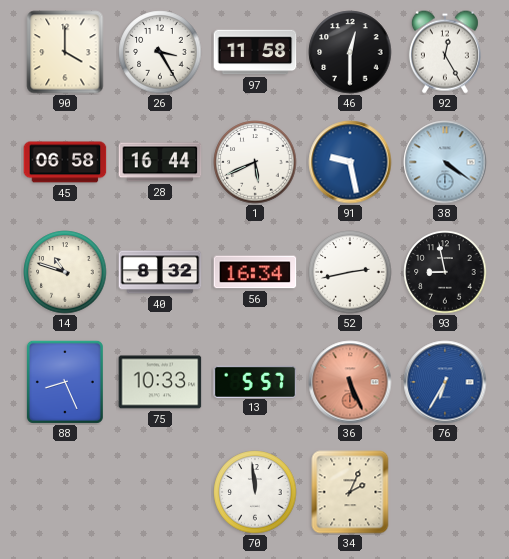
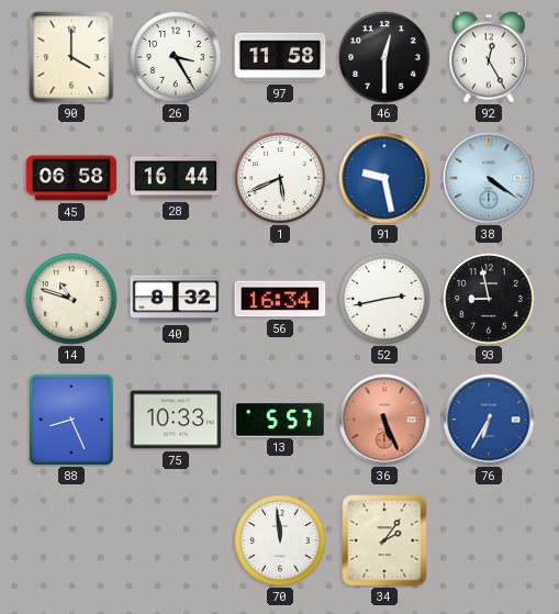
34: 2:04 -> 2:06 (384, 540)
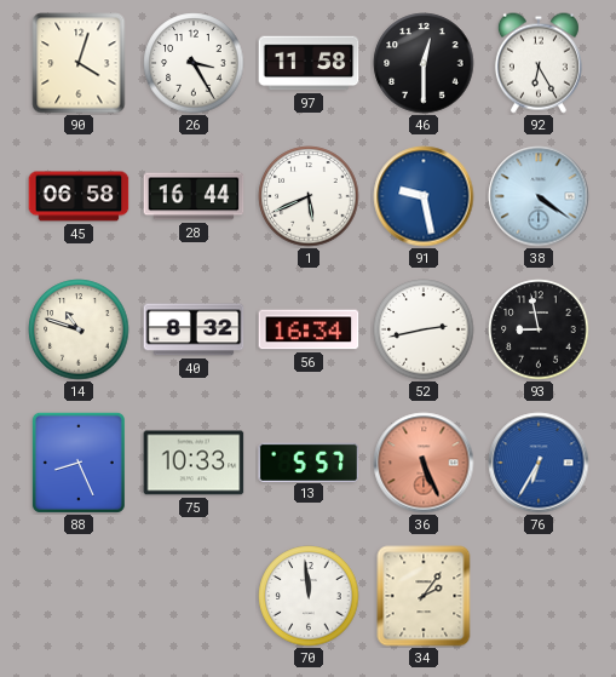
90: 4:00 -> 4:03 (79, 63)
92: 12:25 -> 6:25 (539, 63)
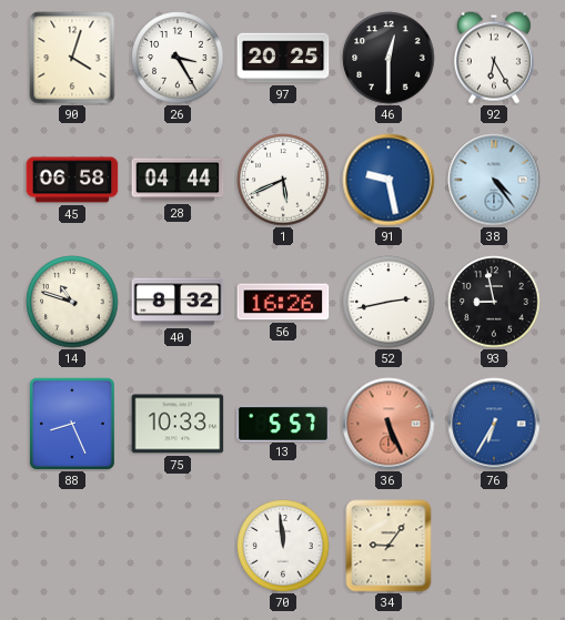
97: 11:58 -> 20:25 (283, 58)
28: 16:44 -> 04:44 (178, 180)
38: 4:21 -> 4:24 (494, 180)
56: 16:34 -> 16:26 (283, 302)
34: 2:06 -> 9:06 (389, 546)
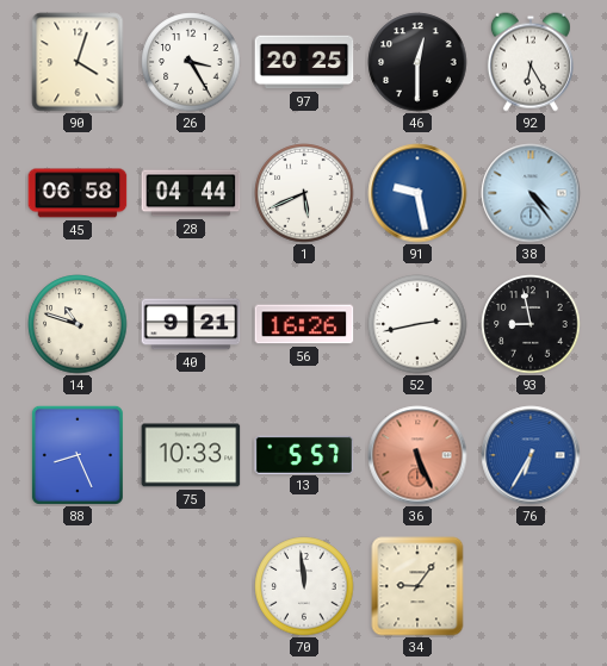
40: 8:32 -> 9:21 (191, 324)
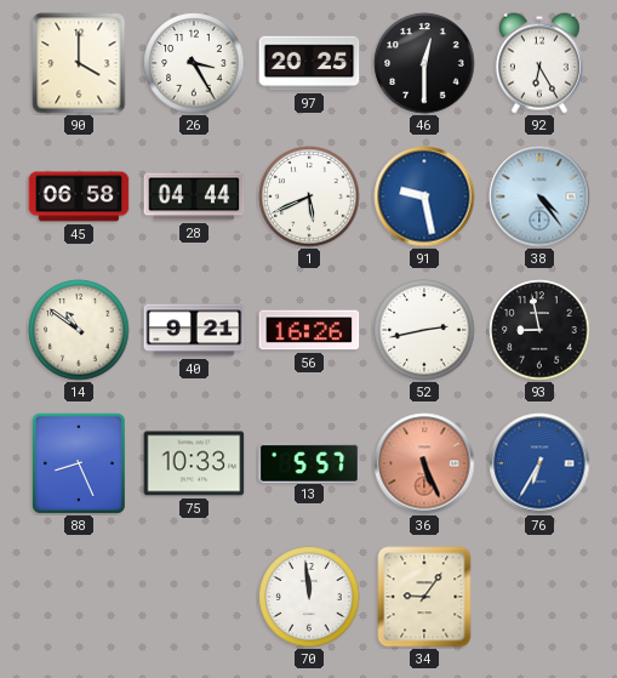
90: 4:03 -> 4:00 (79, 63)
14: 10:48 -> 10:51 (79, 330)
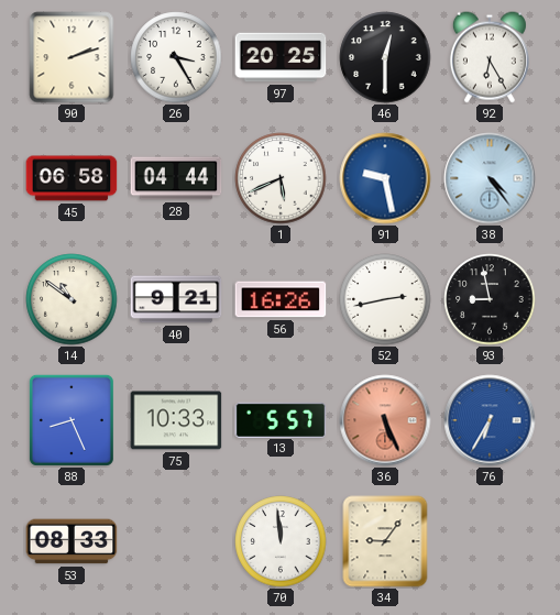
90: 4:00 -> 2:12 (72, 57)
53: none -> 08:33 (72, 541)
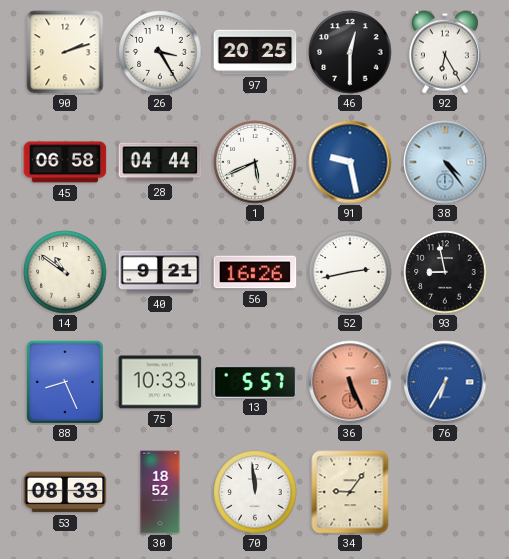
30: none -> 18:52 (160, 492)
